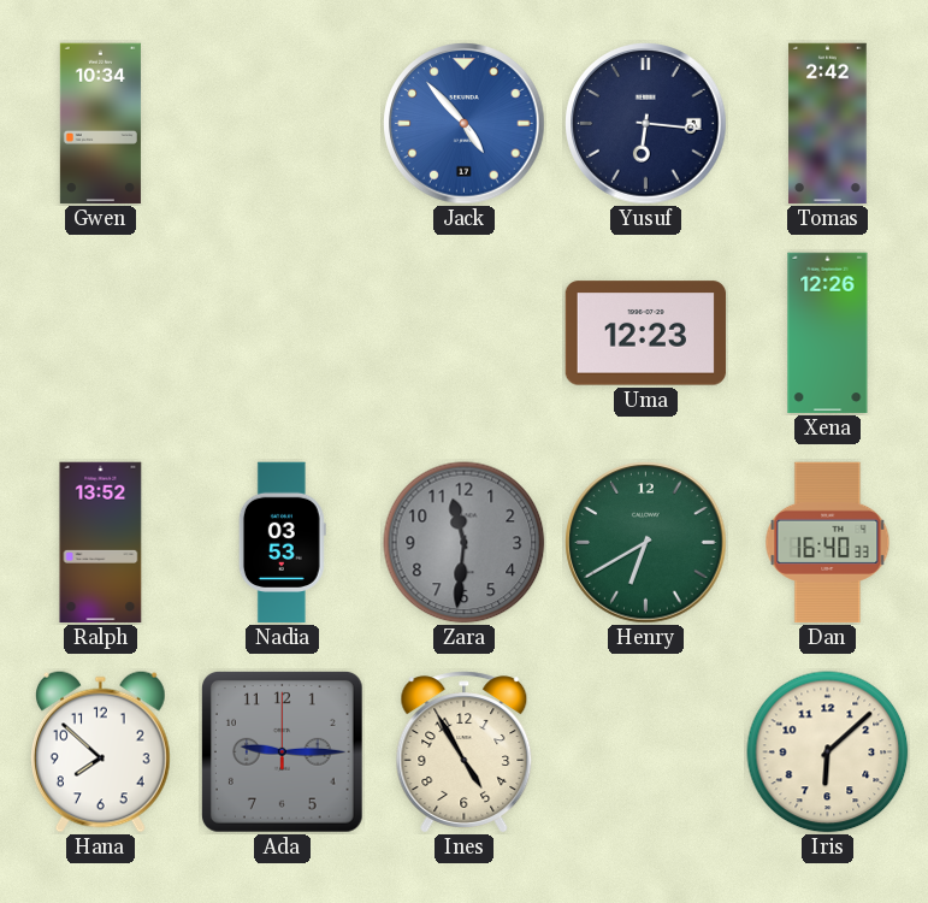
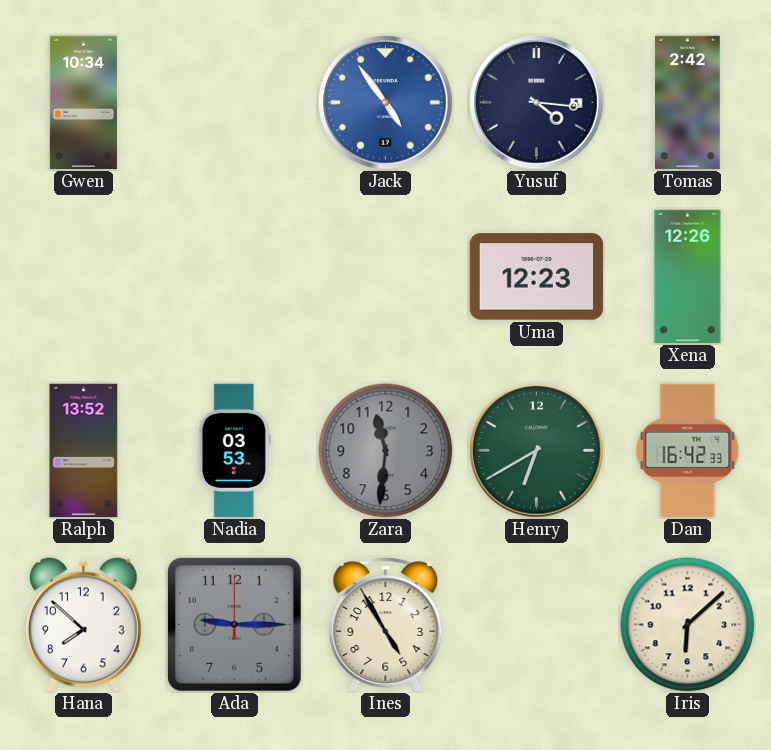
Jack: 4:53 -> 4:54 (386, 103)
Yusuf: 6:16 -> 4:16 (537, 103)
Dan: 16:40 -> 16:42 (688, 451)
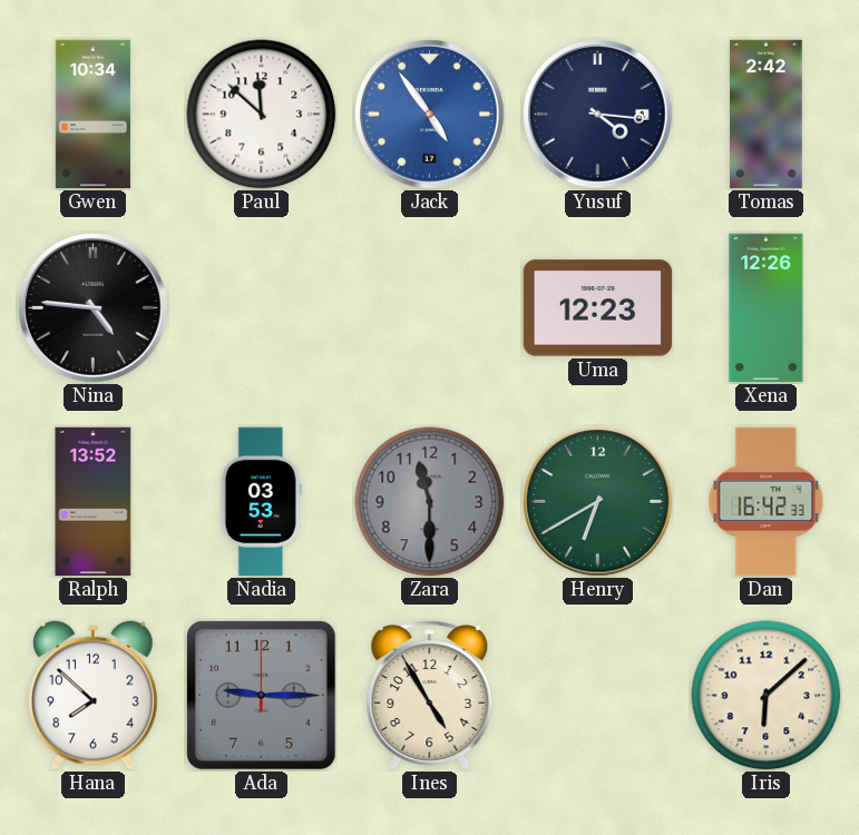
Paul: none -> 11:52 (262, 115)
Nina: none -> 4:46 (94, 308)
Zara: 11:31 -> 11:30 (430, 502)
